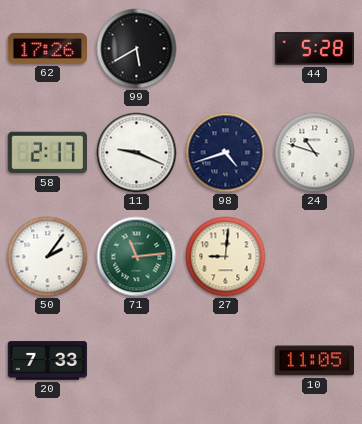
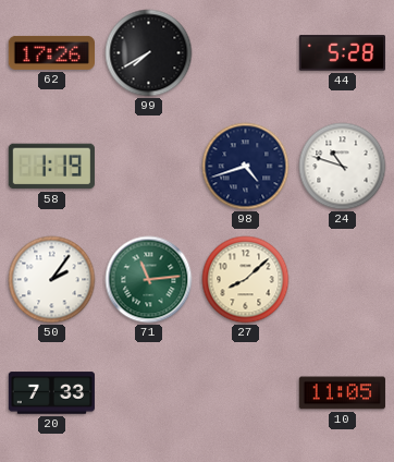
99: 5:40 -> 7:40 (149, 53)
58: 2:17 -> 1:19 (51, 167)
11: 9:19 -> none (137, 153)
27: 9:01 -> 8:08 (246, 280)
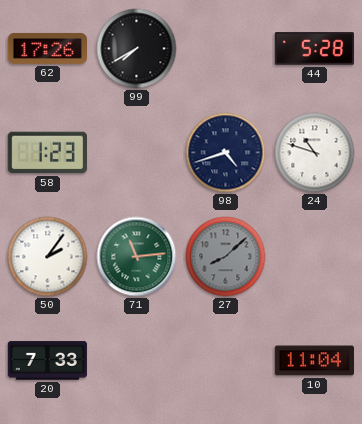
58: 1:19 -> 1:23 (47, 153)
27 dial: cream -> grey (226, 257)
10: 11:05 -> 11:04 (314, 361)
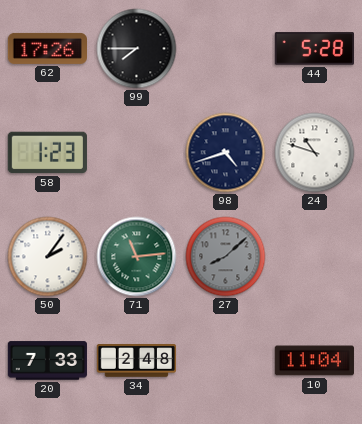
99: 7:40 -> 7:45 (137, 49)
34: none -> 2:48 (136, 361)
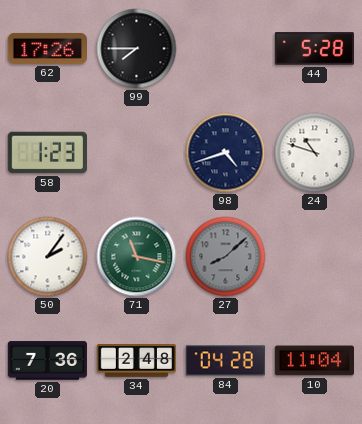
71: 11:14 -> 11:17 (137, 257)
20: 7:33 -> 7:36 (47, 361)
84: none -> 04:28 (225, 361)
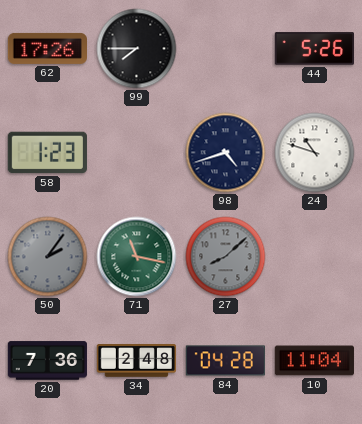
44: 5:28 -> 5:26 (314, 49)
50 dial: white -> grey (48, 257)
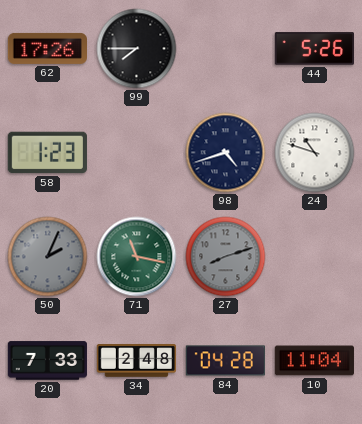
50: 2:06 -> 2:04 (48, 257)
27: 8:08 -> 8:12 (226, 257)
20: 7:36 -> 7:33 (47, 361)
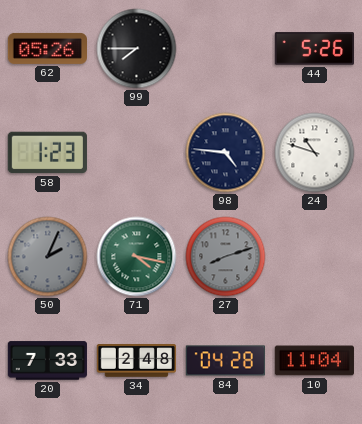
62: 17:26 -> 05:26 (47, 48)
98: 4:42 -> 4:46 (226, 153)
71: 11:17 -> 4:17 (137, 257)
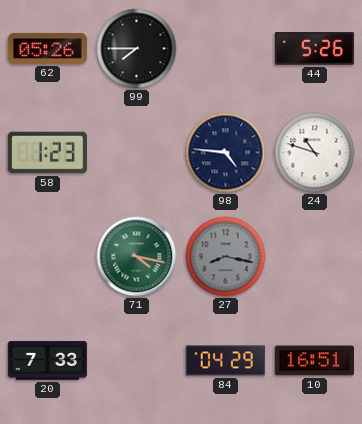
50: 2:04 -> none (48, 257)
27: 8:12 -> 8:17 (226, 257)
34: 2:48 -> none (136, 361)
84: 04:28 -> 04:29 (225, 361)
10: 11:04 -> 16:51 (314, 361)
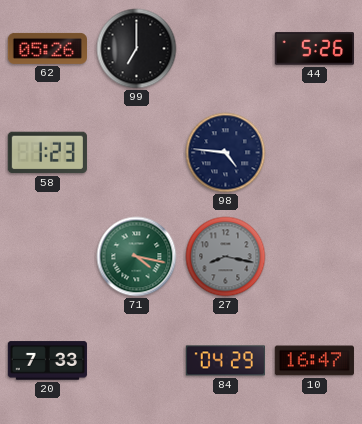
99: 7:45 -> 7:00 (137, 49)
24: 10:48 -> none (315, 153)
10: 16:51 -> 16:47 (314, 361)
